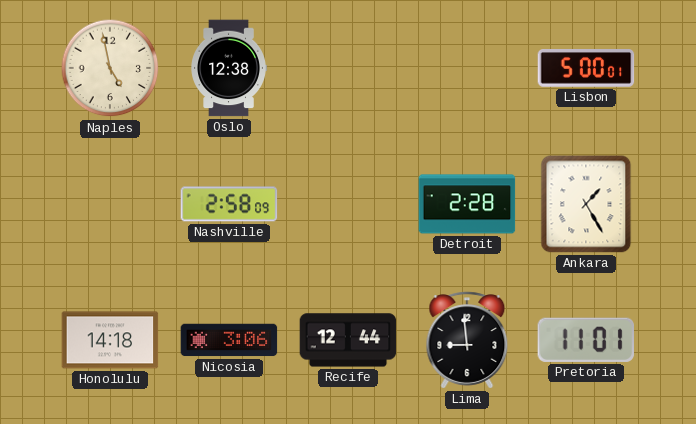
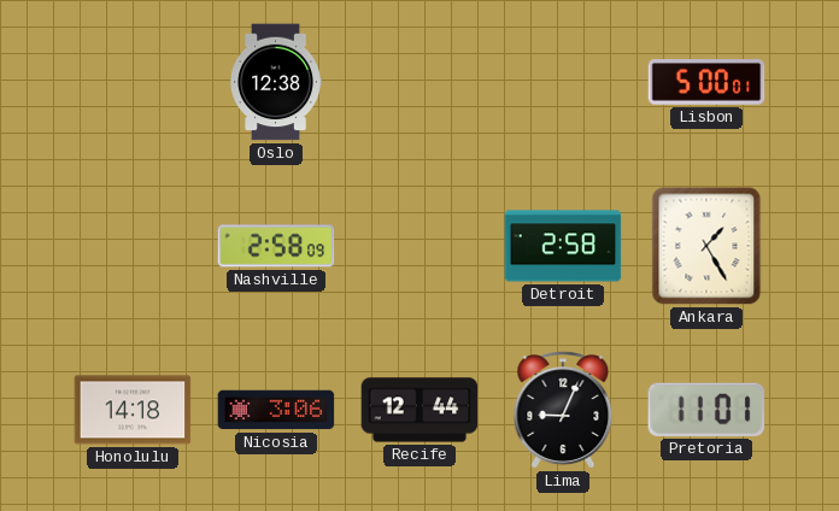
Naples: 4:58 -> none (110, 68)
Detroit: 2:28 -> 2:58 (563, 246)
Lima: 8:59 -> 9:04 (563, 410)
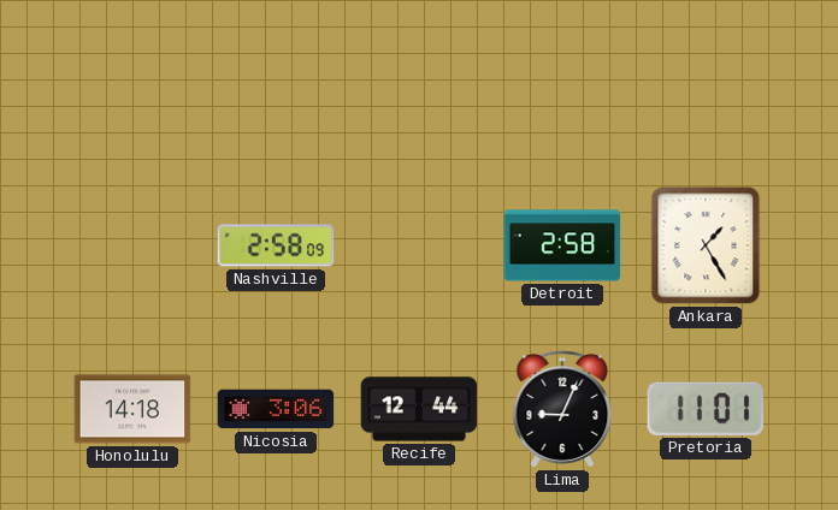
Oslo: 12:38 -> none (276, 82)
Lisbon: 5:00 -> none (706, 82)
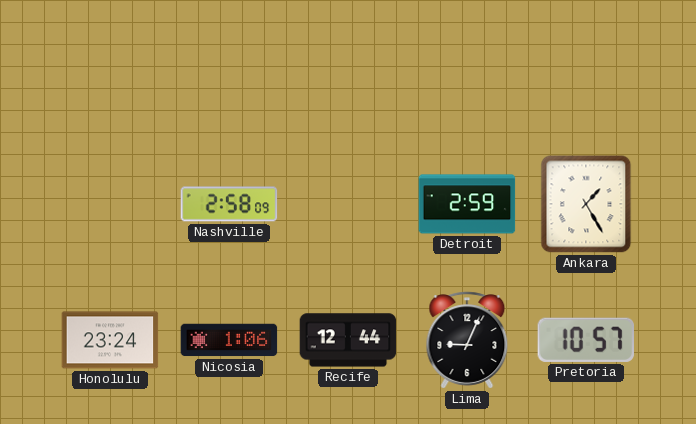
Detroit: 2:58 -> 2:59 (467, 204)
Honolulu: 14:18 -> 23:24 (110, 340)
Nicosia: 3:06 -> 1:06 (229, 340)
Pretoria: 11:01 -> 10:57 (585, 340)
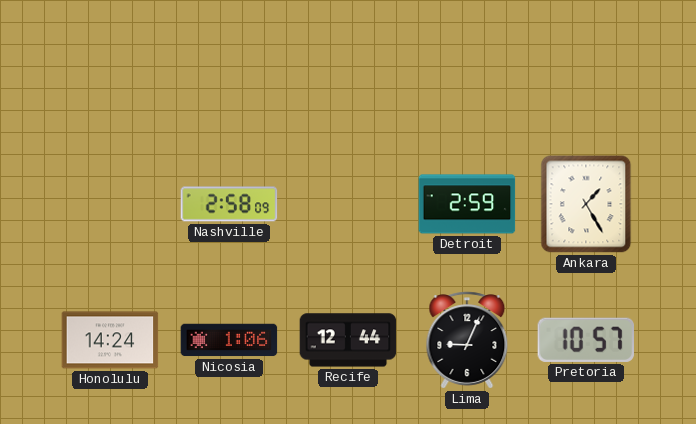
Honolulu: 23:24 -> 14:24 (110, 340)
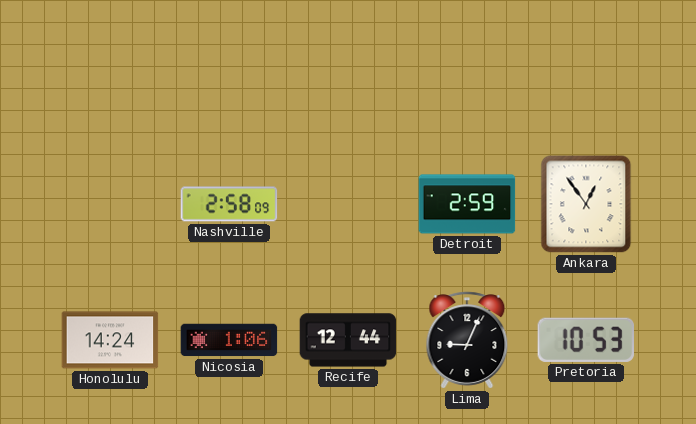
Ankara: 1:25 -> 12:54 (586, 204)
Pretoria: 10:57 -> 10:53 (585, 340)
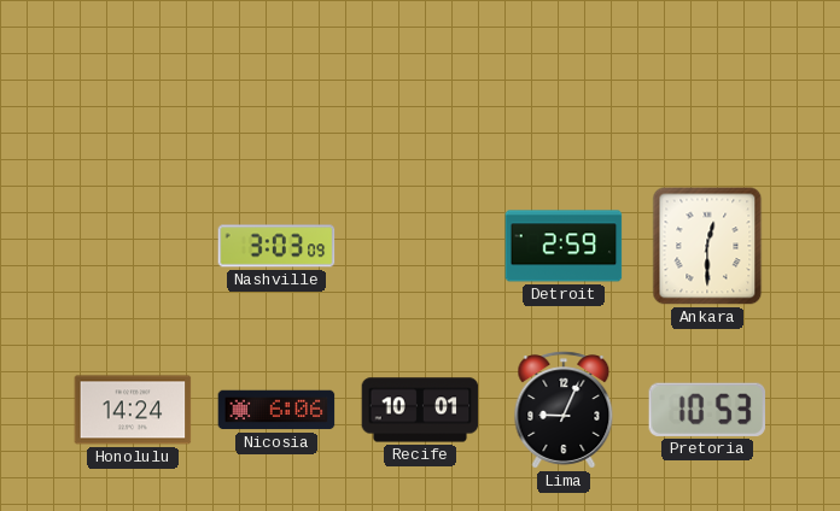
Nashville: 2:58 -> 3:03 (276, 246)
Ankara: 12:54 -> 12:30 (707, 246)
Nicosia: 1:06 -> 6:06 (276, 410)
Recife: 12:44 -> 10:01 (420, 410)
